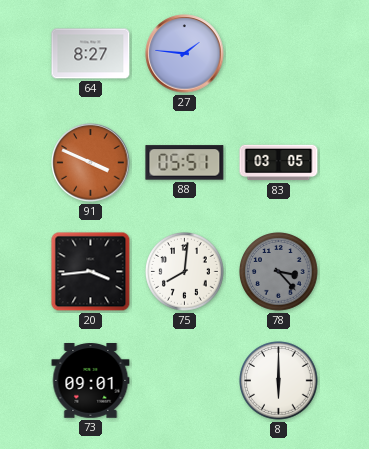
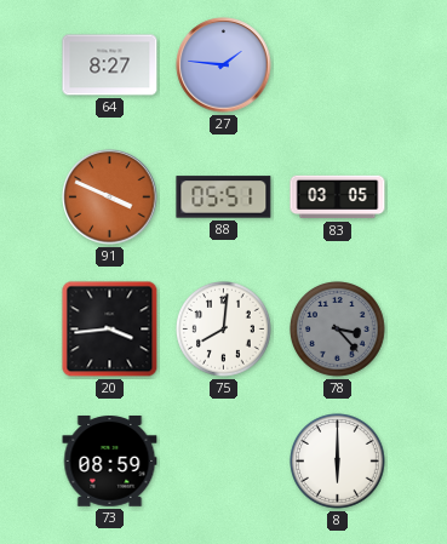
73: 09:01 -> 08:59 (110, 462)
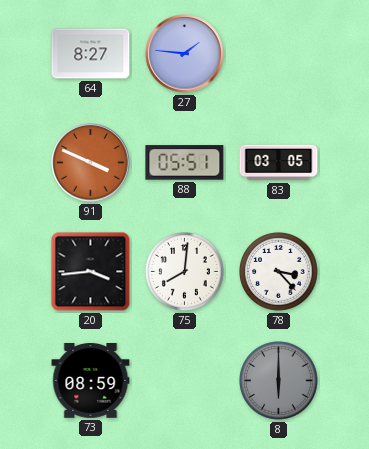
78 dial: grey -> white (279, 272)
8 dial: white -> grey (279, 381)
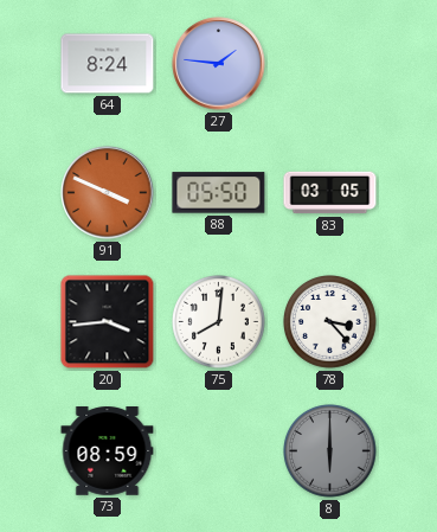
64: 8:27 -> 8:24 (108, 64)
88: 05:51 -> 05:50 (219, 193)
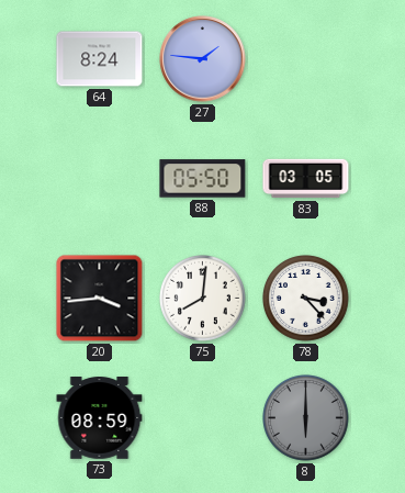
91: 3:49 -> none (108, 193)
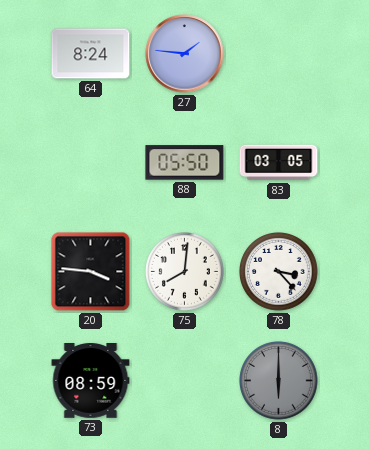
20: 3:44 -> 3:46 (91, 272)
